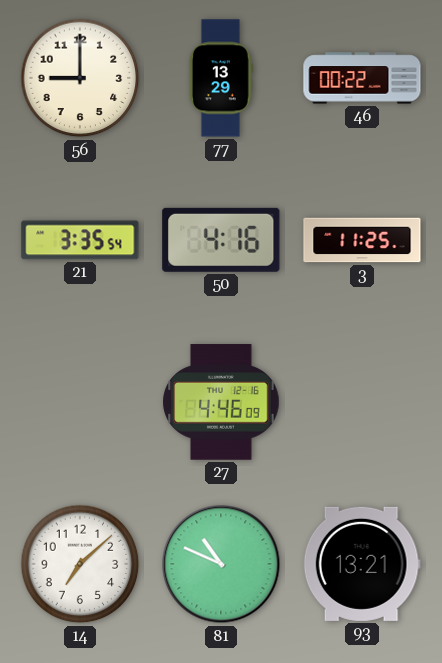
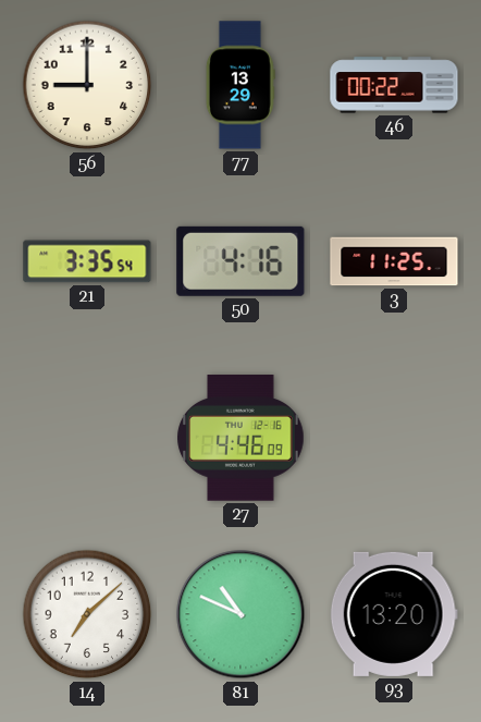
93: 13:21 -> 13:20 (394, 614)
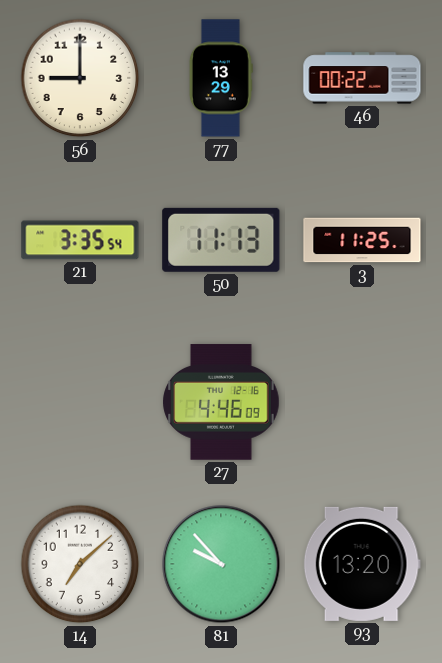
50: 4:16 -> 11:13 (221, 240)
81: 10:49 -> 9:53 (221, 564)
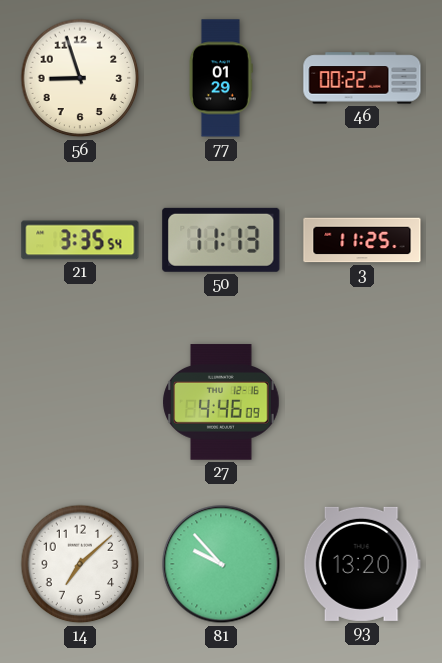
56: 9:00 -> 8:57 (80, 78)
77: 13:29 -> 01:29 (221, 78)
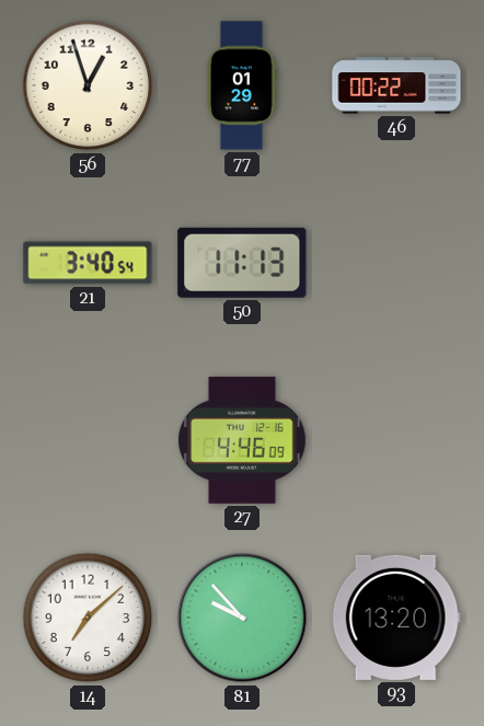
56: 8:57 -> 12:57 (88, 85)
21: 3:35 -> 3:40 (88, 263)
3: 11:25 -> none (362, 240)
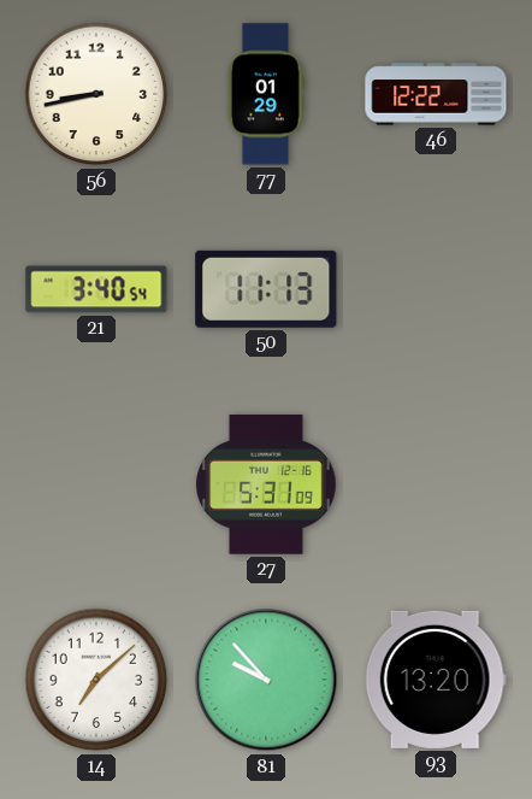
56: 12:57 -> 8:43 (96, 94)
46: 00:22 -> 12:22 (436, 94)
27: 4:46 -> 5:31 (266, 484)
